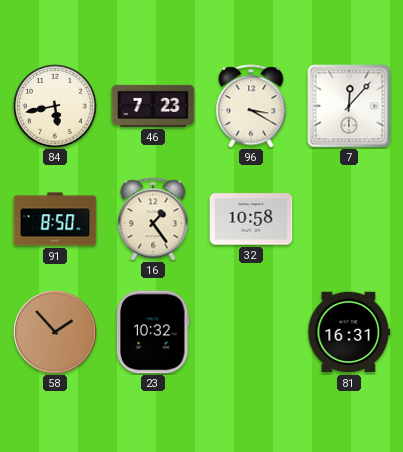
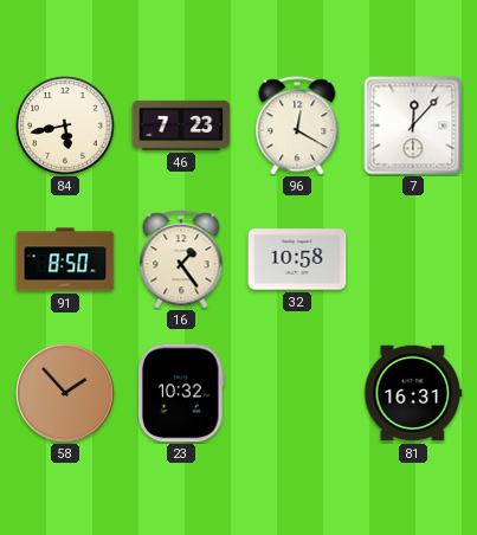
96: 3:20 -> 12:20 (297, 125)
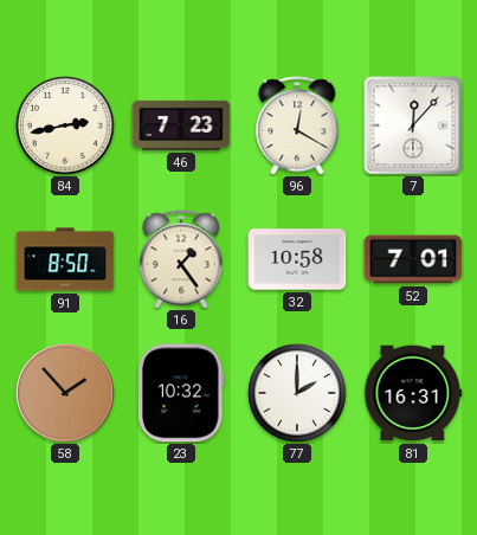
84: 5:43 -> 2:43 (65, 125)
52: none -> 7:01 (413, 259)
77: none -> 2:00 (297, 393)
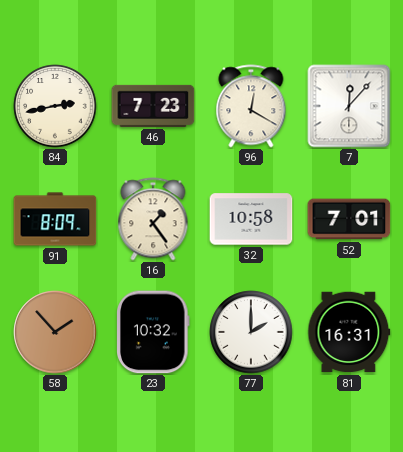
91: 8:50 -> 8:09 (55, 219)
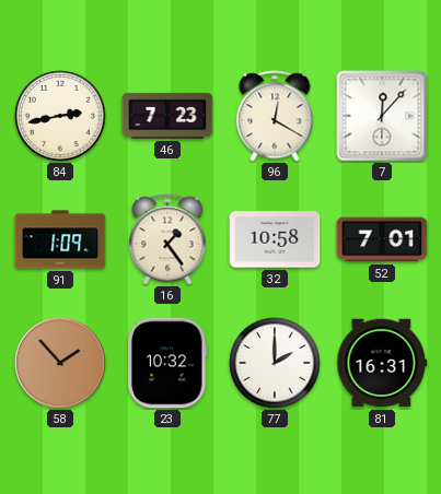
91: 8:09 -> 1:09 (60, 239)
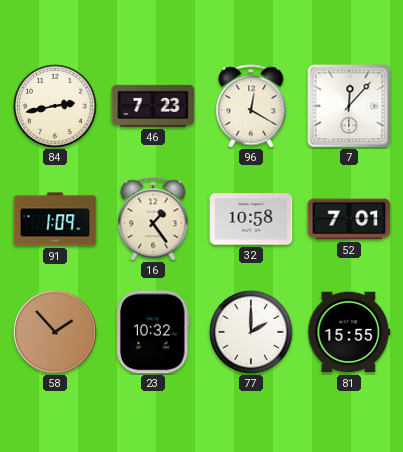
81: 16:31 -> 15:55 (349, 332)
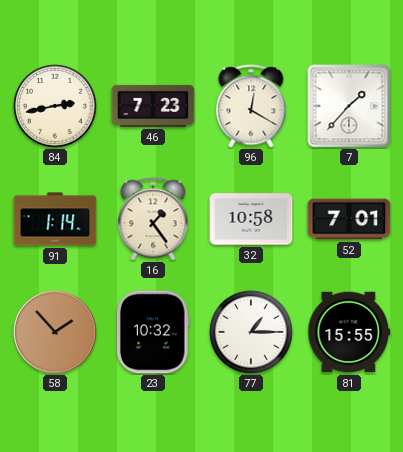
7: 12:07 -> 1:37 (349, 106)
91: 1:09 -> 1:14 (55, 219)
77: 2:00 -> 1:15 (251, 332)
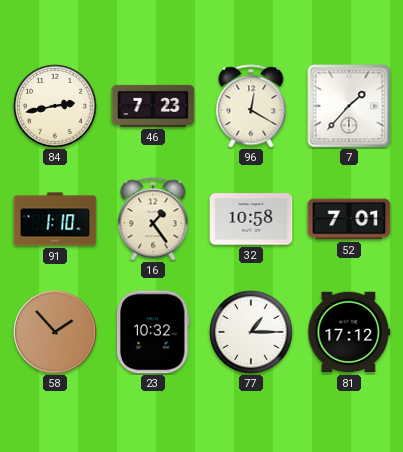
91: 1:14 -> 1:10 (55, 219)
81: 15:55 -> 17:12 (349, 332)
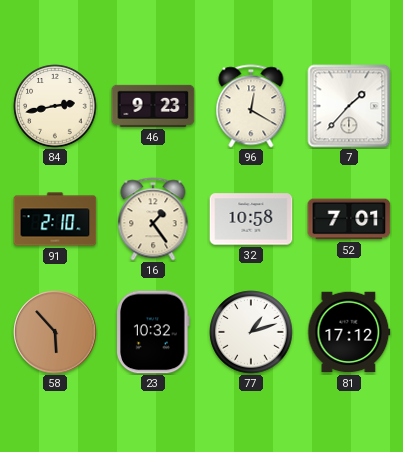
46: 7:23 -> 9:23 (153, 106)
91: 1:10 -> 2:10 (55, 219)
58: 1:53 -> 5:53 (55, 332)
77: 1:15 -> 1:12 (251, 332)
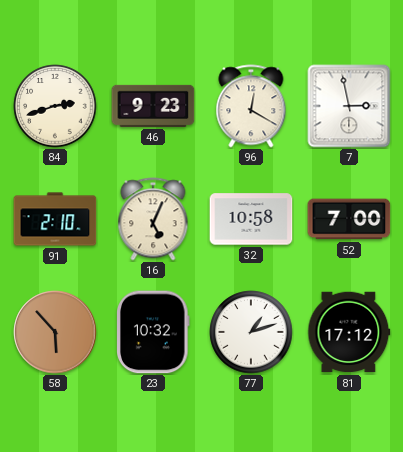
84: 2:43 -> 2:42 (55, 106)
7: 1:37 -> 2:58 (349, 106)
16: 1:24 -> 5:04 (153, 219)
52: 7:01 -> 7:00 (349, 219)
